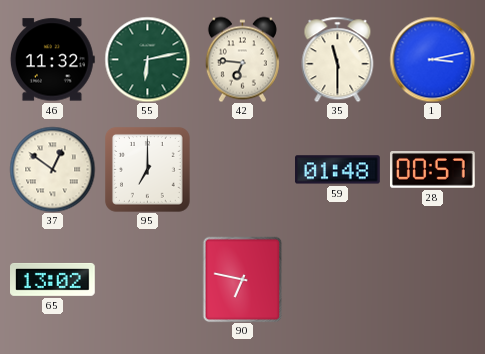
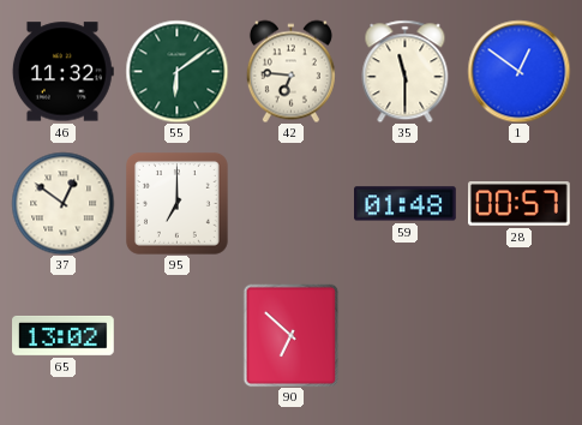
55: 6:13 -> 6:09 (176, 71)
1: 3:13 -> 12:51 (518, 71)
90: 6:47 -> 6:52 (292, 335)
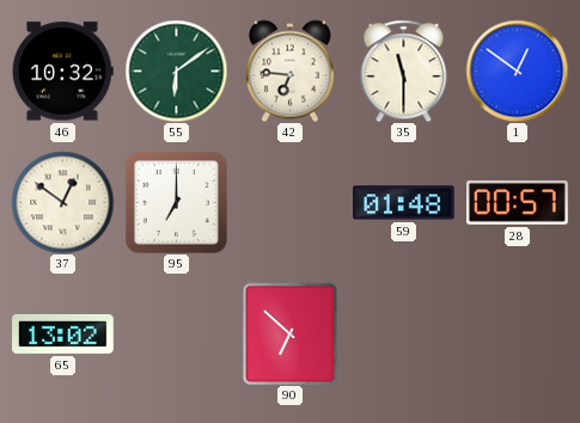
46: 11:32 -> 10:32 (62, 72)
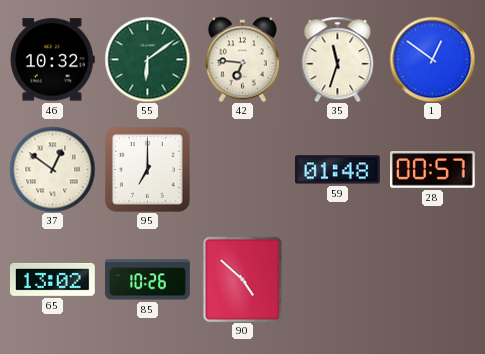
35: 11:30 -> 11:33 (338, 59)
85: none -> 10:26 (148, 280)
90: 6:52 -> 4:52 (243, 279)
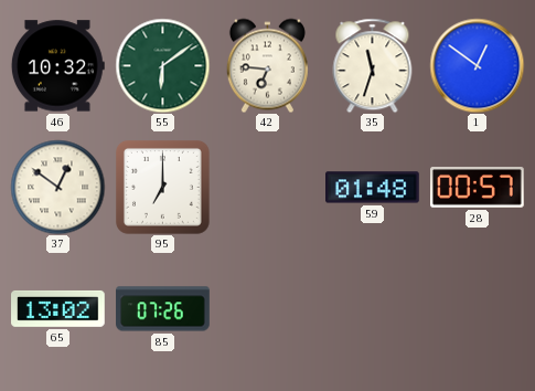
85: 10:26 -> 07:26 (163, 309)
90: 4:52 -> none (243, 279)
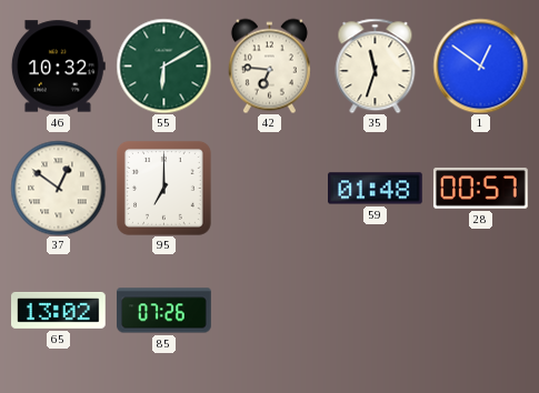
55: 6:09 -> 6:10 (163, 65)
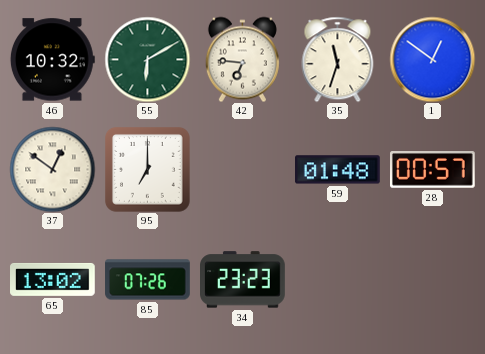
34: none -> 23:23 (243, 280)
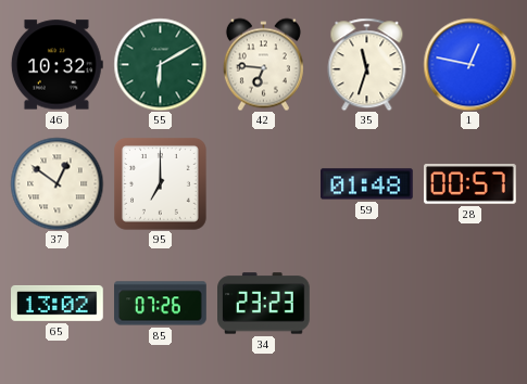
1: 12:51 -> 12:47 (469, 64)
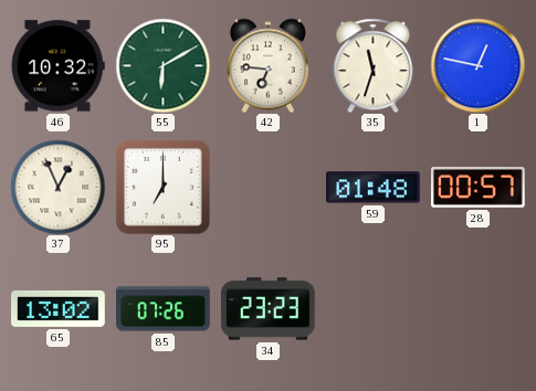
37: 12:51 -> 12:56 (57, 187)
